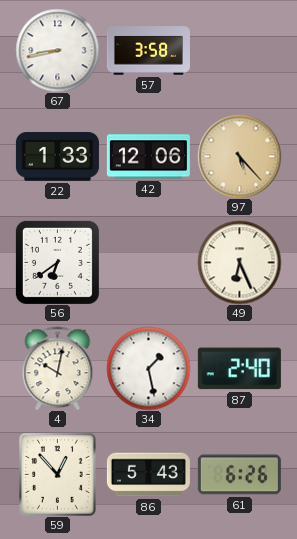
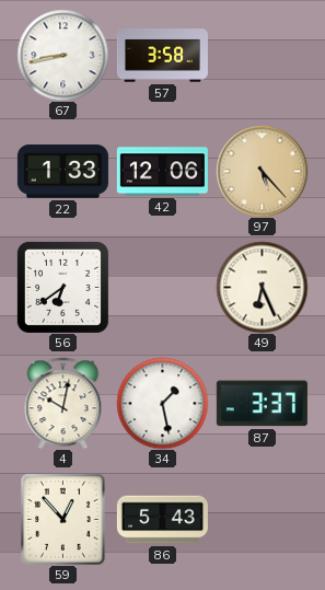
87: 2:40 -> 3:37 (262, 404)
61: 6:26 -> none (239, 475)
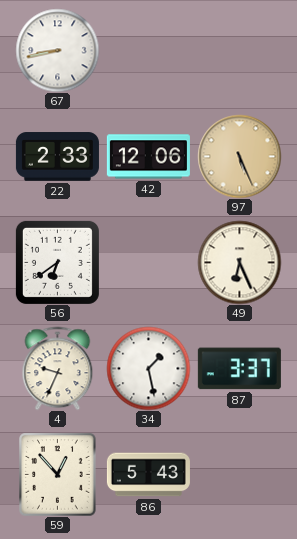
57: 3:58 -> none (162, 56)
22: 1:33 -> 2:33 (57, 157)
97: 5:23 -> 5:26 (239, 156)
4: 10:02 -> 9:34 (58, 368)
